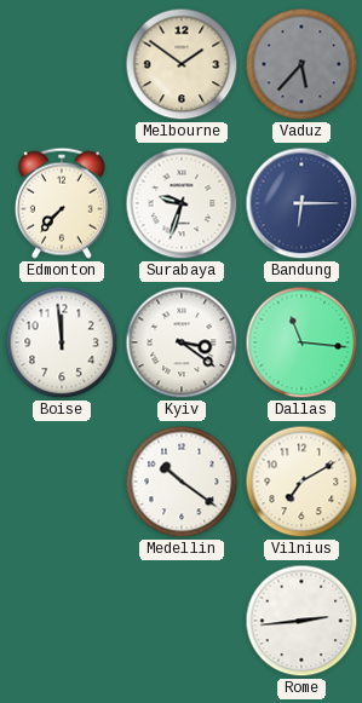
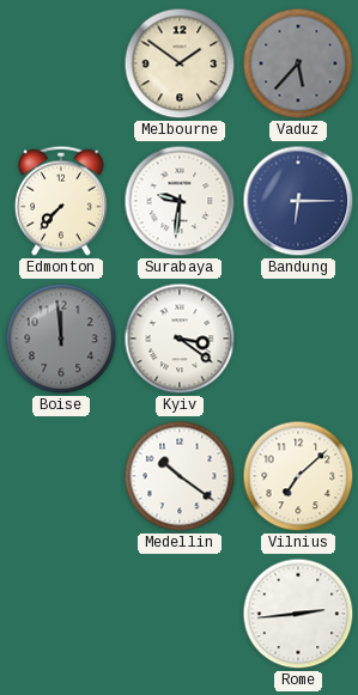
Surabaya: 9:33 -> 9:31 (180, 201)
Boise dial: white -> grey (61, 339)
Dallas: 11:16 -> none (301, 342)
Vilnius: 7:10 -> 7:08 (298, 476)
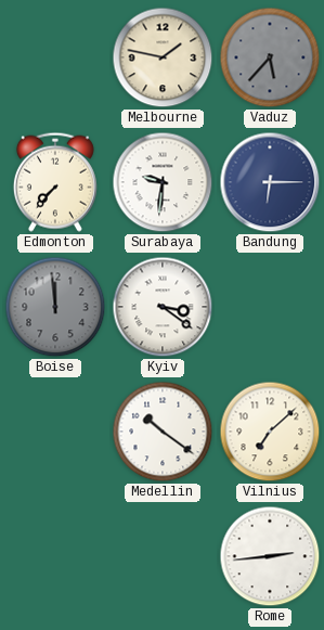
Melbourne: 1:51 -> 1:47 (163, 57)
